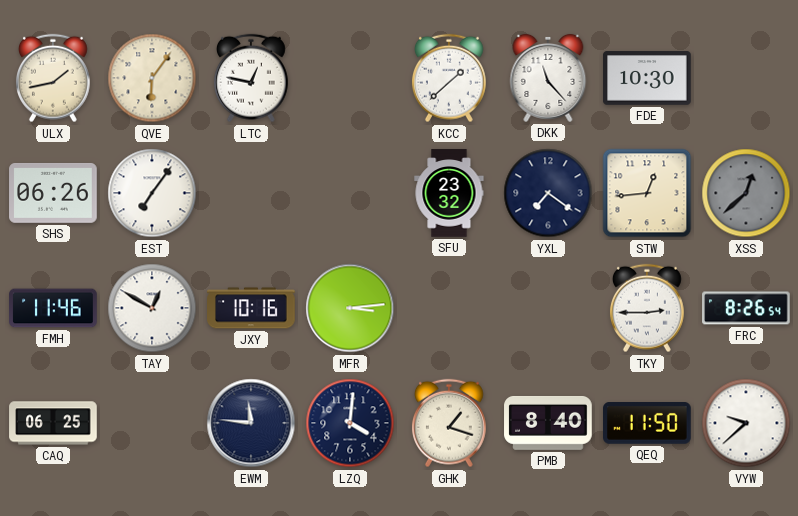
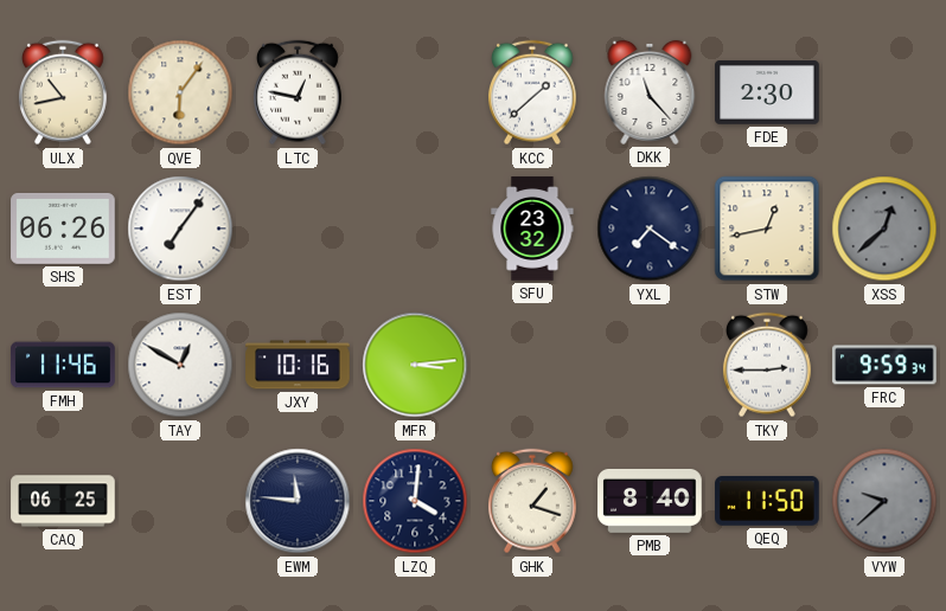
ULX: 1:43 -> 10:43 (63, 92)
FDE: 10:30 -> 2:30 (767, 92)
STW: 12:44 -> 12:43 (767, 229)
FRC: 8:26 -> 9:59 (884, 365)
VYW dial: white -> grey (884, 501)
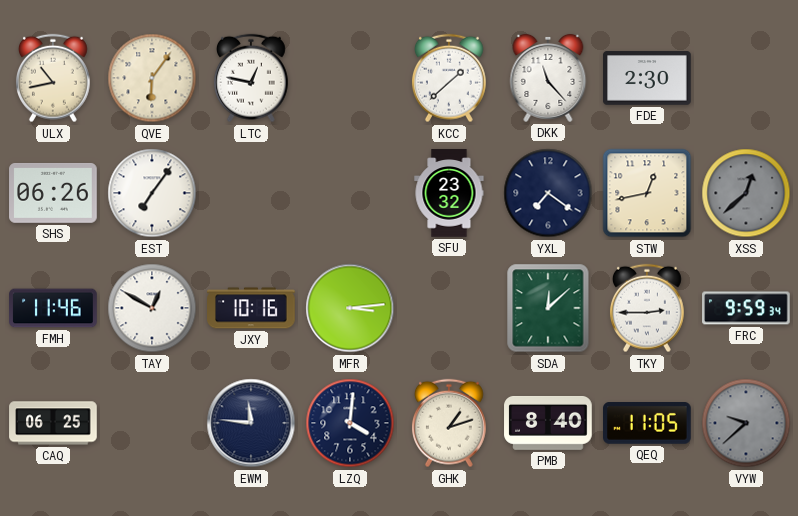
SDA: none -> 12:08 (548, 308)
GHK: 1:18 -> 1:12 (449, 423)
QEQ: 11:50 -> 11:05 (648, 424)
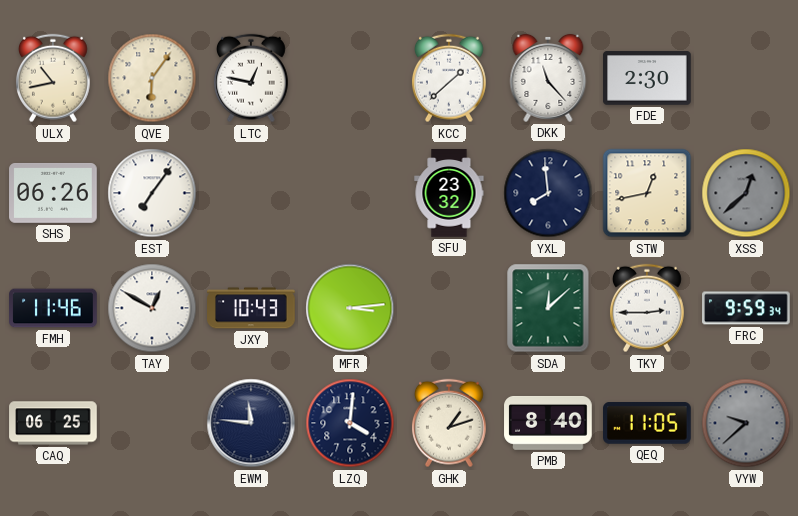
YXL: 7:21 -> 7:59 (548, 193)
JXY: 10:16 -> 10:43 (251, 308)
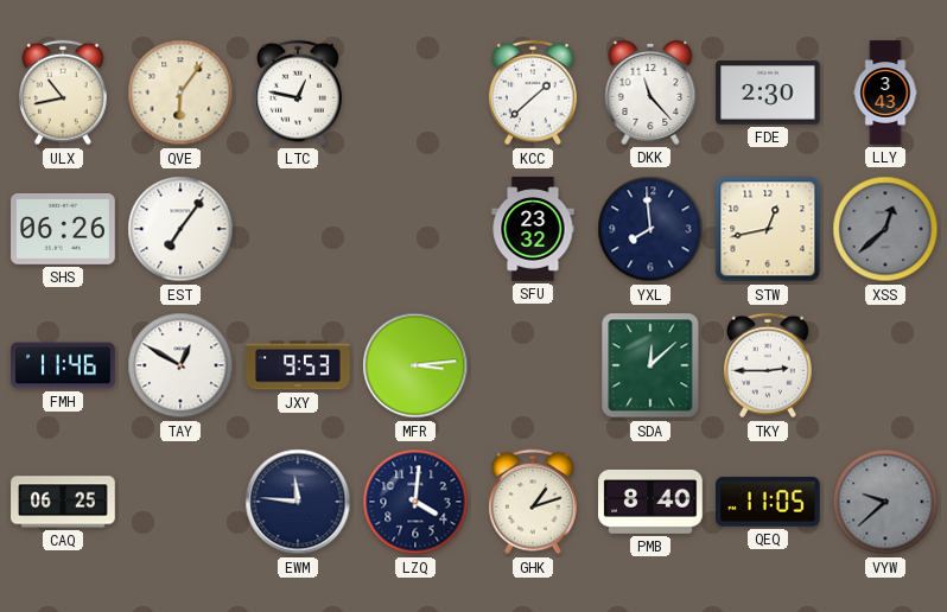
LLY: none -> 3:43 (885, 93)
JXY: 10:43 -> 9:53 (298, 365)
FRC: 9:59 -> none (746, 308)
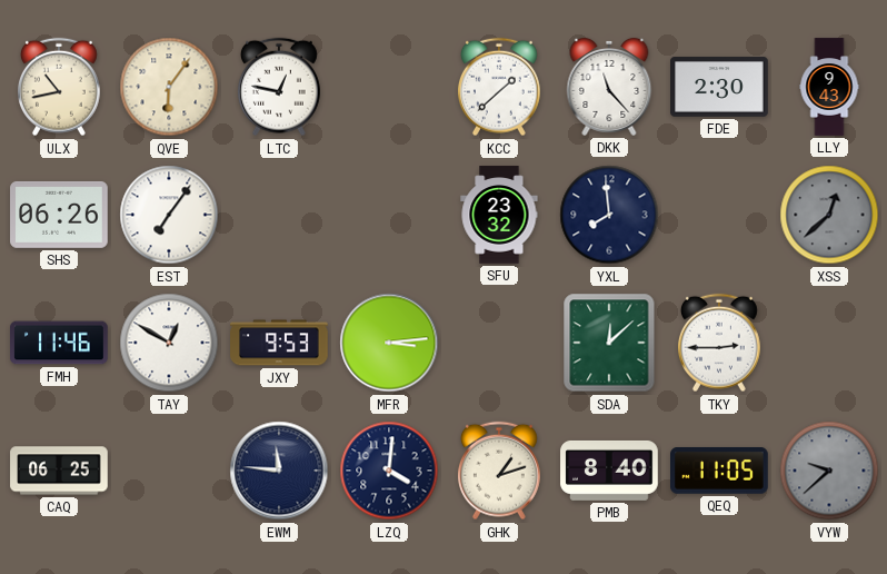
LLY: 3:43 -> 9:43 (829, 87)
STW: 12:43 -> none (768, 229)
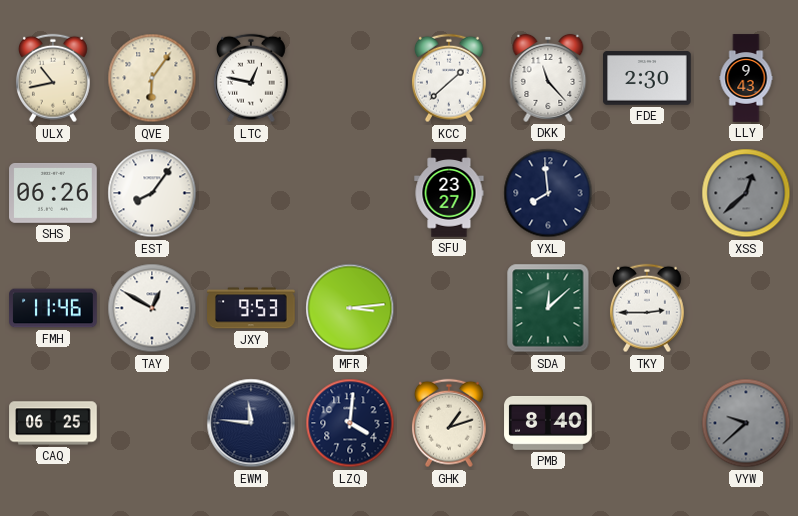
EST: 7:06 -> 8:06 (152, 193)
SFU: 23:32 -> 23:27 (449, 193)
QEQ: 11:05 -> none (720, 472)
